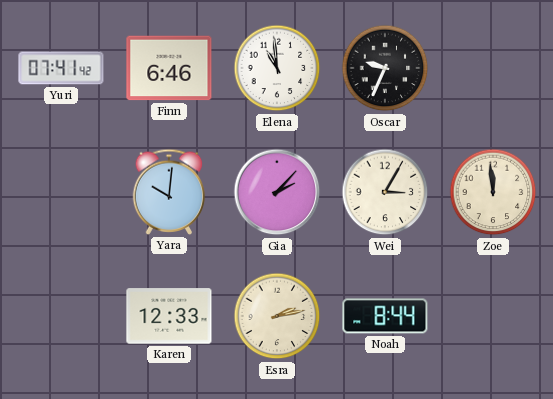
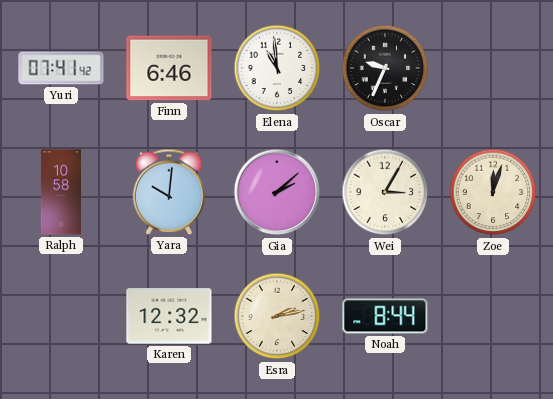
Ralph: none -> 10:58 (61, 192)
Gia: 2:07 -> 2:08 (277, 192)
Zoe: 11:59 -> 12:03 (493, 192)
Karen: 12:33 -> 12:32 (169, 316)
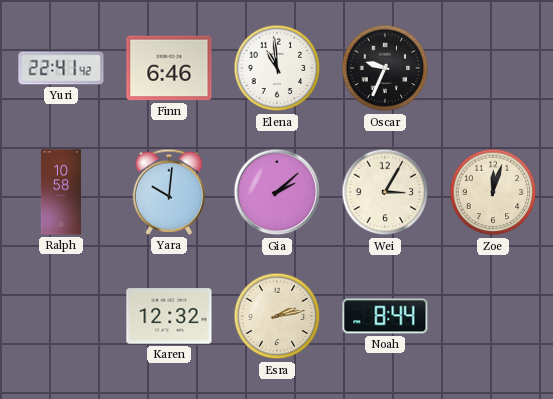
Yuri: 07:41 -> 22:41 (61, 68)
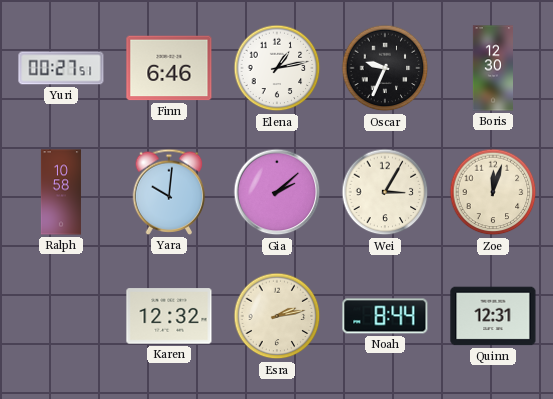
Yuri: 22:41 -> 00:27 (61, 68)
Elena: 10:59 -> 1:13 (277, 68)
Boris: none -> 12:30 (492, 68)
Quinn: none -> 12:31 (493, 316)
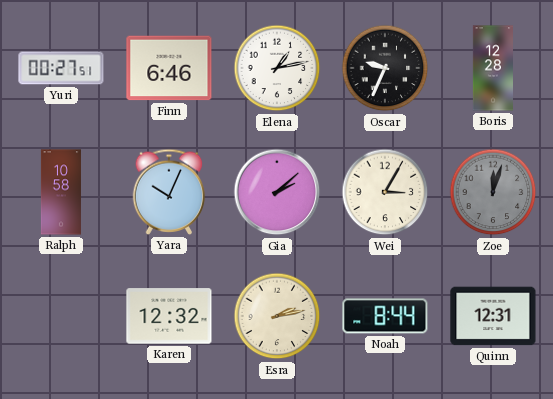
Boris: 12:30 -> 12:28 (492, 68)
Yara: 10:01 -> 10:04 (169, 192)
Zoe dial: cream -> grey (493, 192)
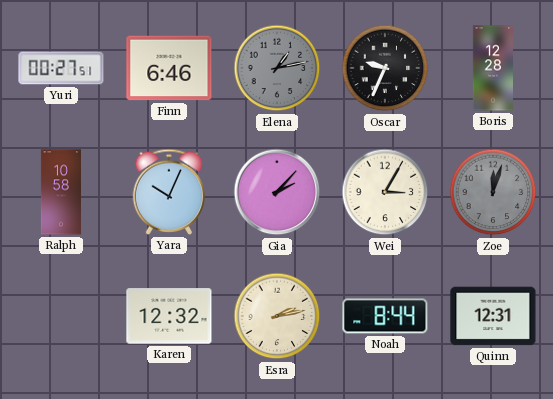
Elena dial: white -> grey (277, 68)
Gia: 2:08 -> 2:07 (277, 192)
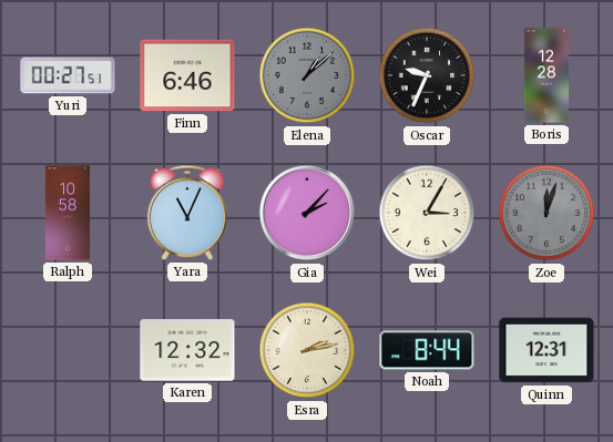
Elena: 1:13 -> 1:08 (307, 75)
Yara: 10:04 -> 11:04 (187, 213)
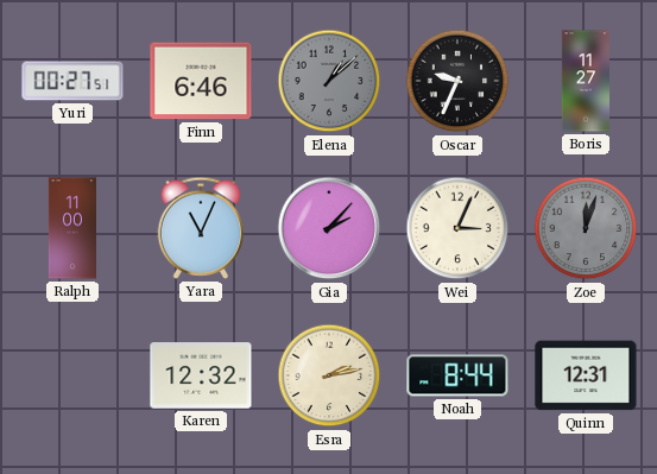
Boris: 12:28 -> 11:27 (585, 81)
Ralph: 10:58 -> 11:00 (72, 228)
Wei: 3:05 -> 3:04 (457, 228)
